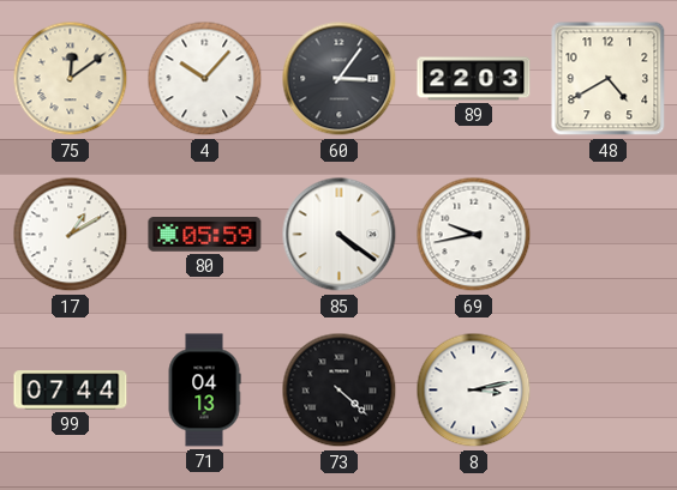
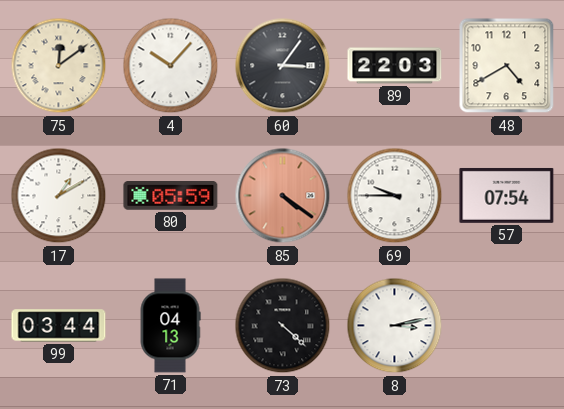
85 dial: white -> salmon (283, 196)
69: 9:43 -> 9:45 (395, 196)
57: none -> 07:54 (507, 195)
99: 07:44 -> 03:44 (59, 326)
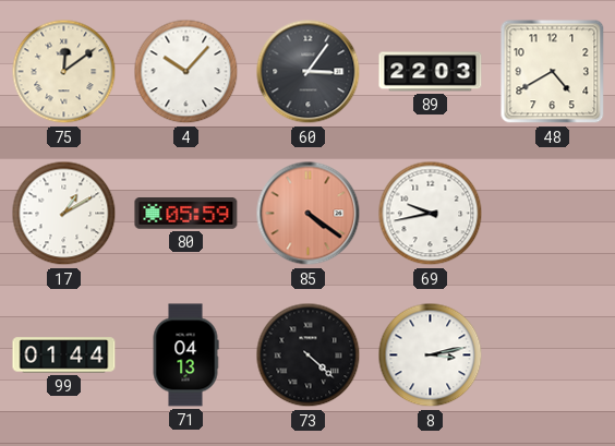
69: 9:45 -> 9:43 (431, 214)
57: 07:54 -> none (507, 195)
99: 03:44 -> 01:44 (64, 355)
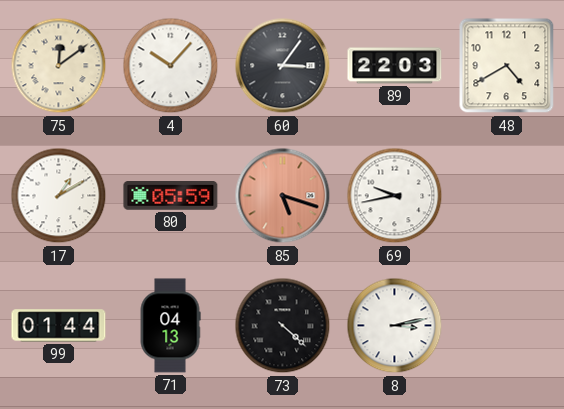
85: 4:21 -> 5:18 (283, 196)
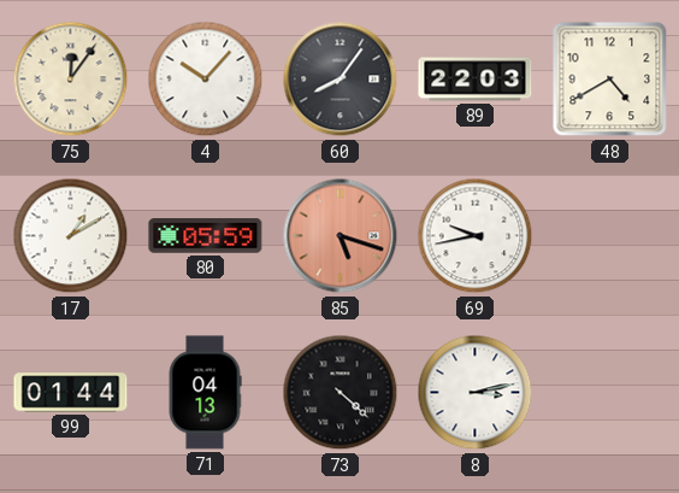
75: 12:09 -> 12:06 (71, 80)
60: 3:06 -> 8:06 (341, 80)
